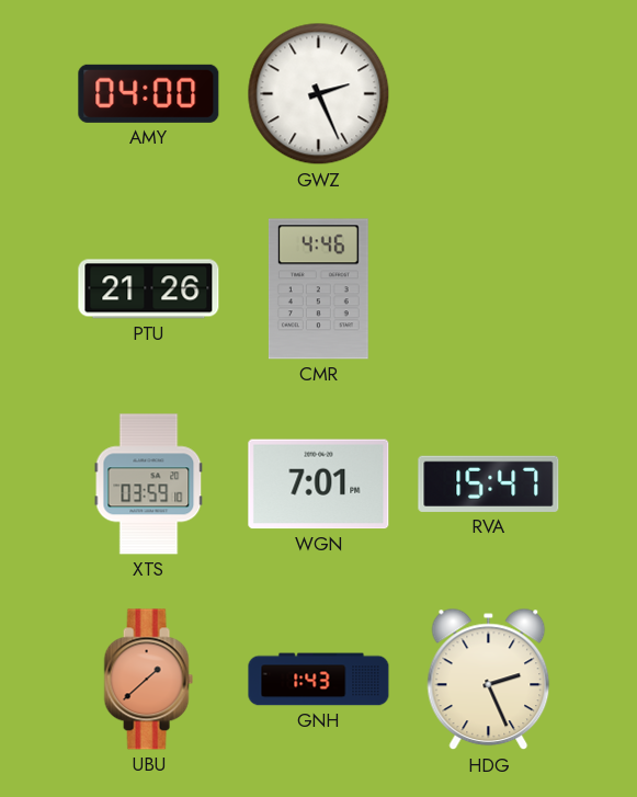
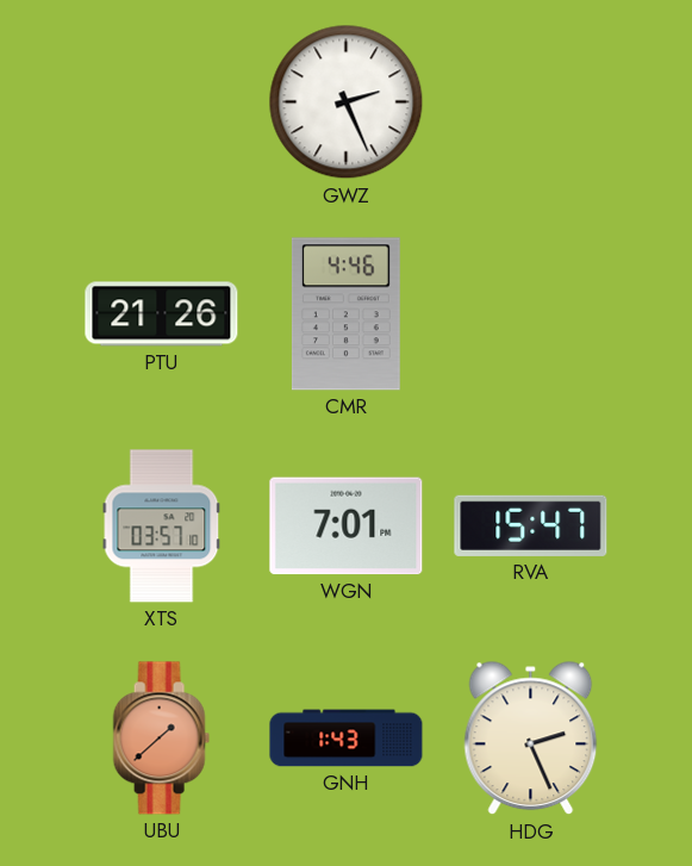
AMY: 04:00 -> none (149, 93)
XTS: 03:59 -> 03:57 (162, 527)
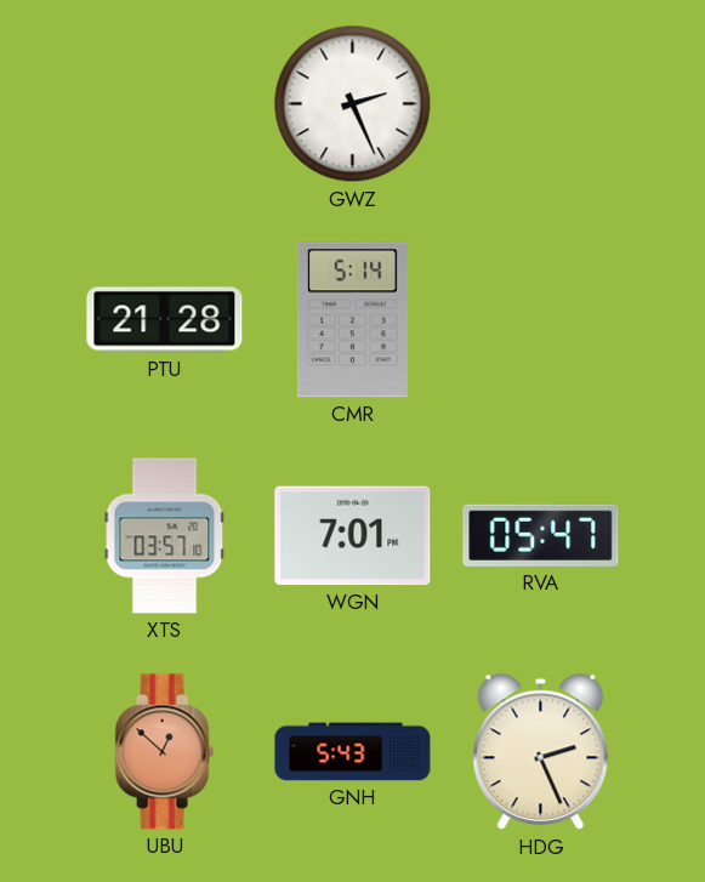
PTU: 21:26 -> 21:28 (165, 320)
CMR: 4:46 -> 5:14 (352, 320)
RVA: 15:47 -> 05:47 (541, 535)
UBU: 1:38 -> 12:52 (164, 752)
GNH: 1:43 -> 5:43 (353, 752)
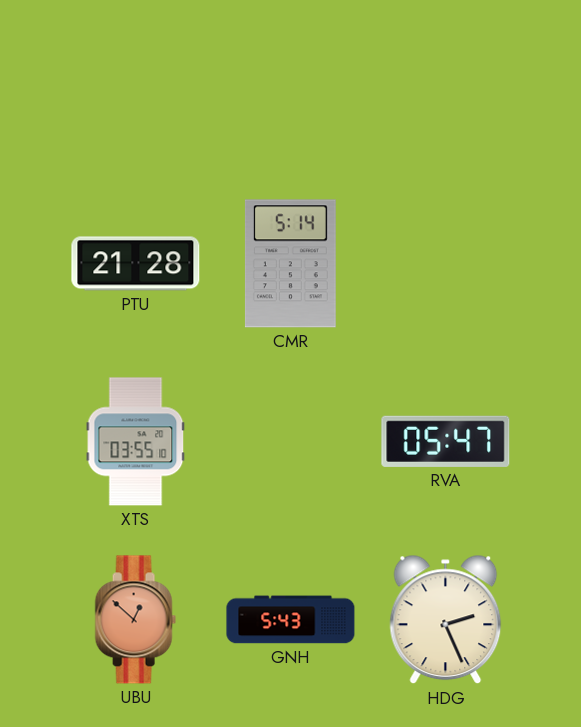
GWZ: 2:26 -> none (353, 104)
XTS: 03:57 -> 03:55 (136, 442)
WGN: 7:01 -> none (353, 536)
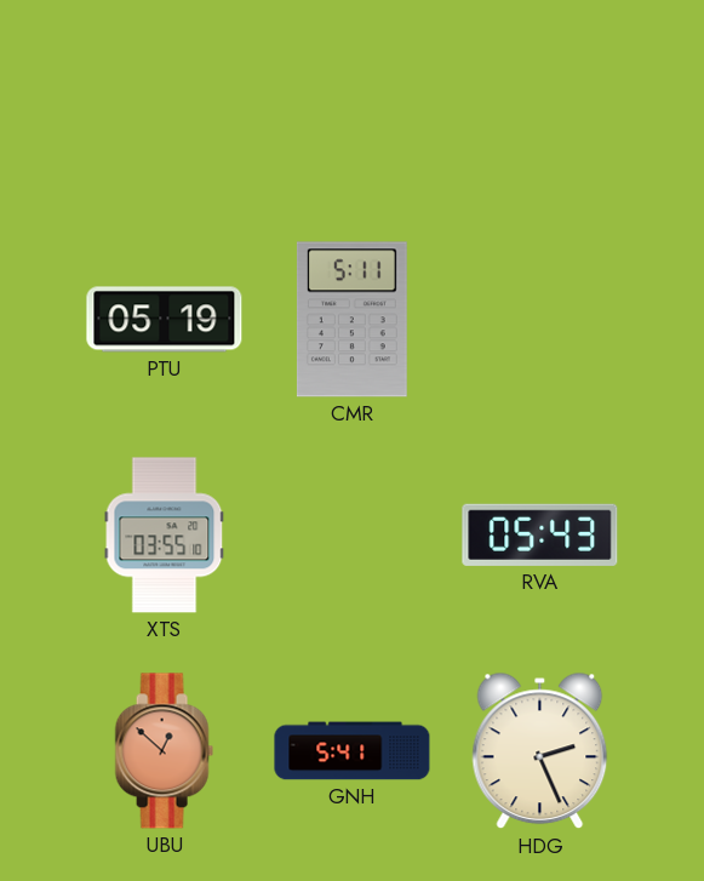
PTU: 21:28 -> 05:19 (165, 320)
CMR: 5:14 -> 5:11 (351, 320)
RVA: 05:47 -> 05:43 (540, 534)
GNH: 5:43 -> 5:41 (353, 751)
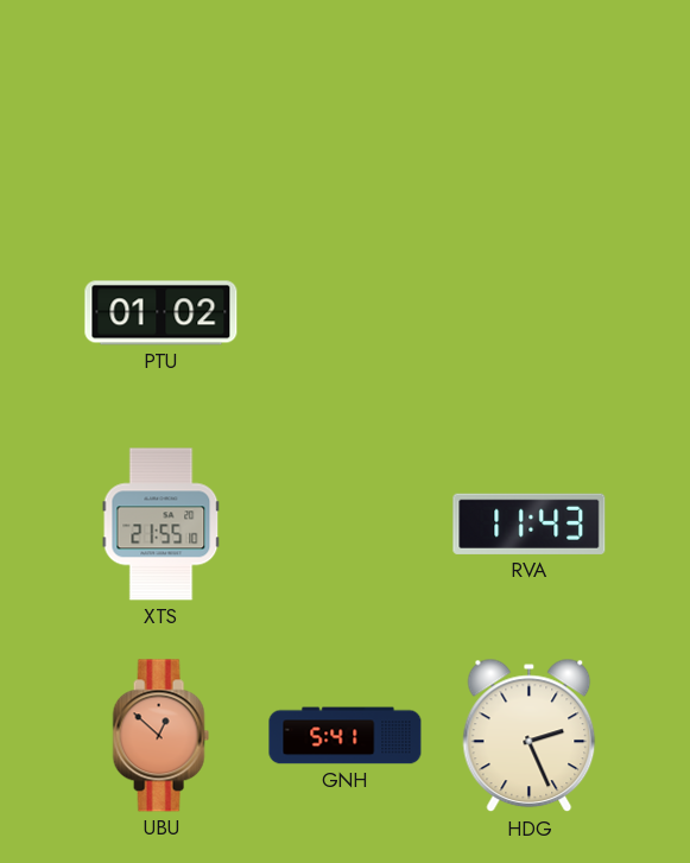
PTU: 05:19 -> 01:02 (162, 313)
CMR: 5:11 -> none (351, 320)
XTS: 03:55 -> 21:55 (162, 525)
RVA: 05:43 -> 11:43 (530, 523)
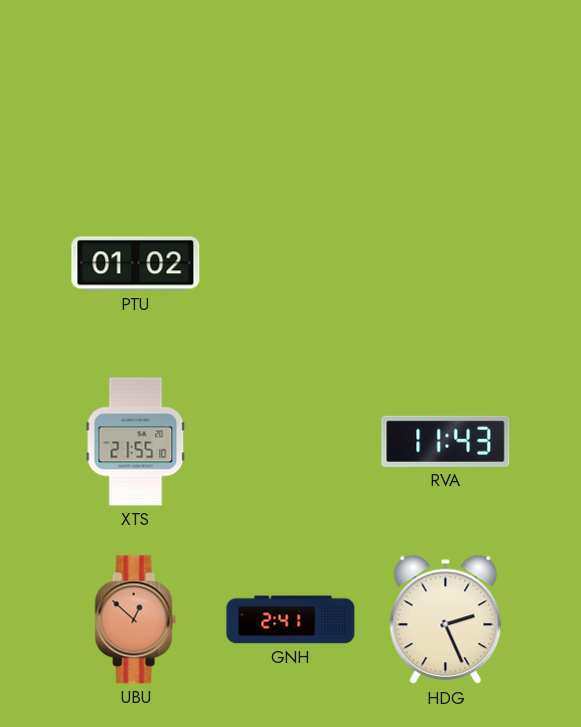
GNH: 5:41 -> 2:41 (291, 620)
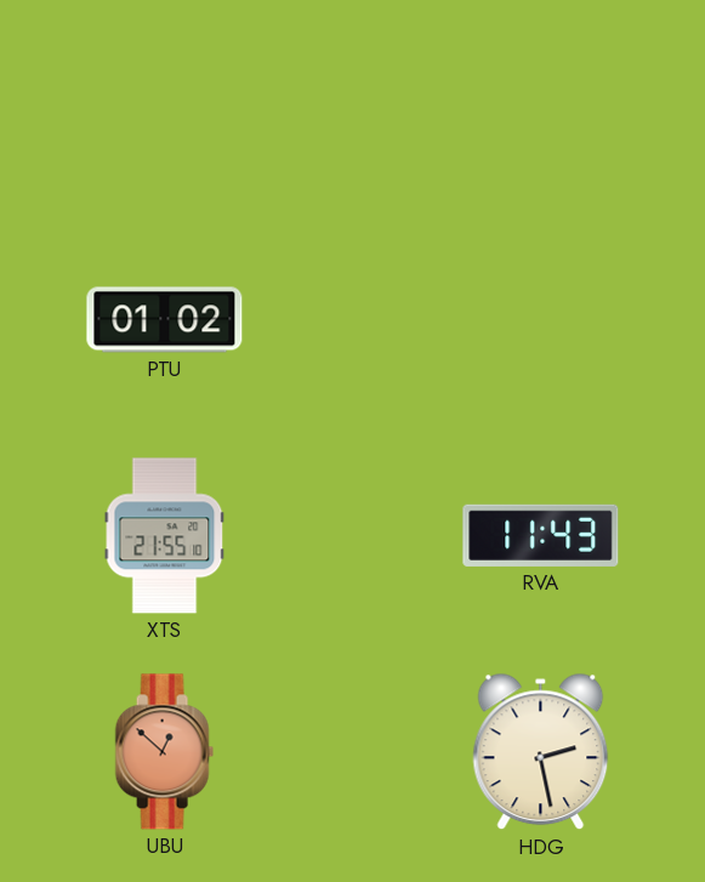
GNH: 2:41 -> none (291, 620)
HDG: 2:26 -> 2:28 (541, 752)
